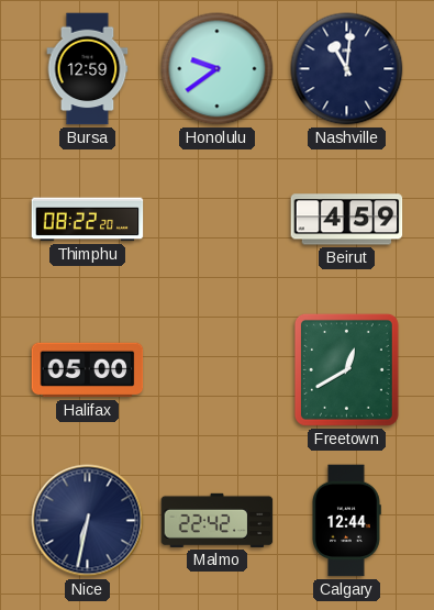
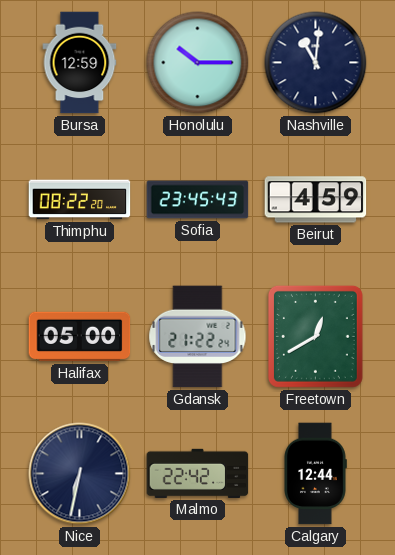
Honolulu: 9:39 -> 10:15 (198, 63)
Sofia: none -> 23:45 (198, 200)
Gdansk: none -> 21:22 (198, 337)
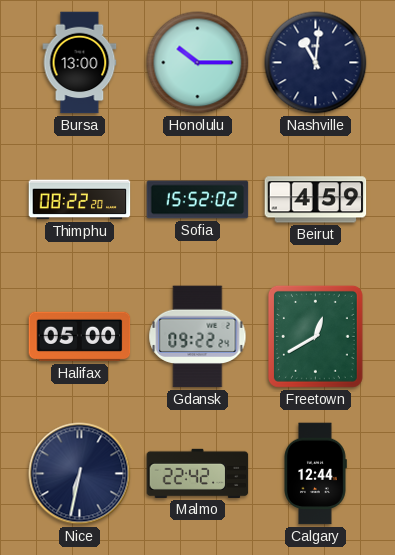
Bursa: 12:59 -> 13:00 (80, 63)
Sofia: 23:45 -> 15:52 (198, 200)
Gdansk: 21:22 -> 09:22 (198, 337)
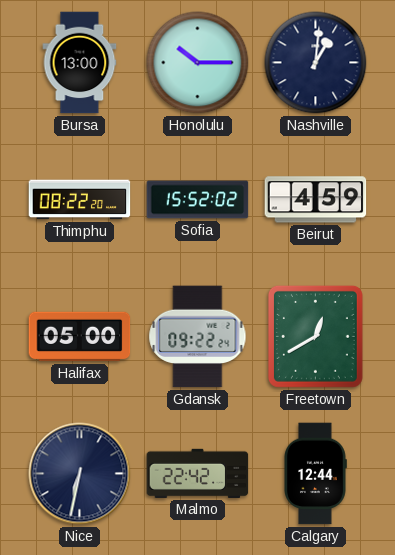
Nashville: 11:01 -> 1:01 (316, 63)
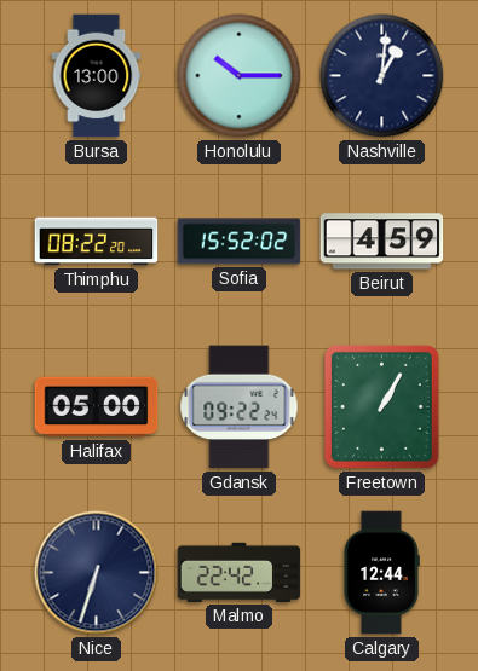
Freetown: 12:40 -> 1:05 (381, 406)
Nice: 6:32 -> 6:33 (97, 573)
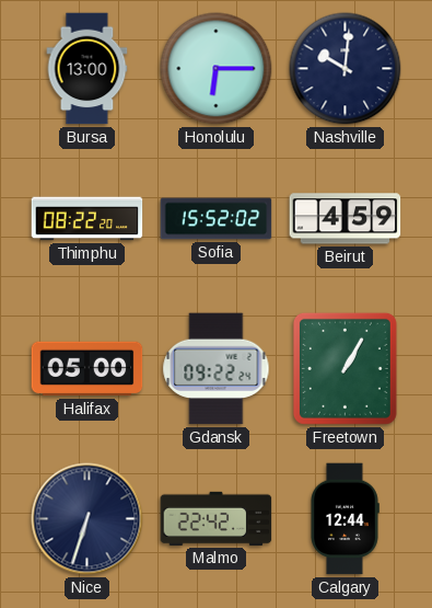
Honolulu: 10:15 -> 6:15 (217, 69)
Nashville: 1:01 -> 10:01 (346, 69)
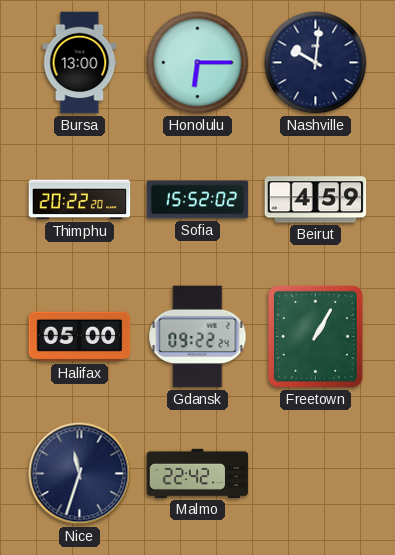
Thimphu: 08:22 -> 20:22 (80, 200)
Nice: 6:33 -> 11:33 (80, 474)
Calgary: 12:44 -> none (345, 519)
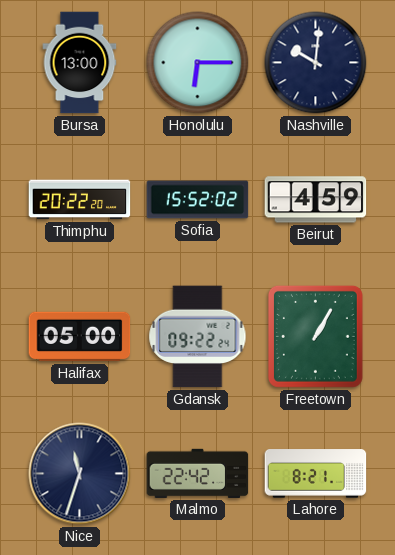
Lahore: none -> 8:21 (316, 474)
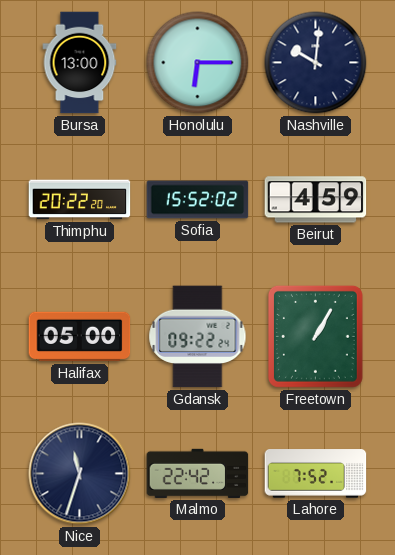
Lahore: 8:21 -> 7:52 (316, 474)
